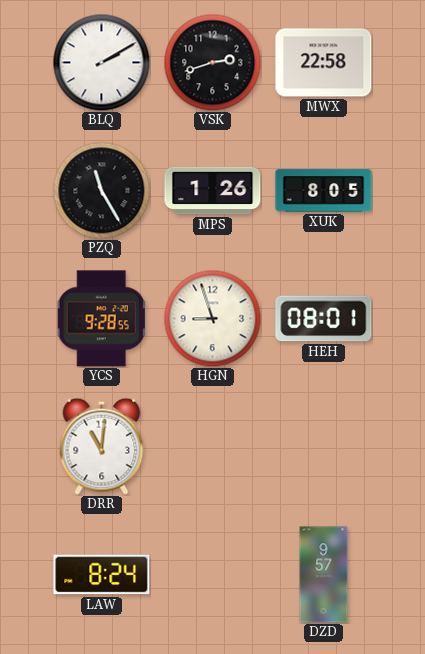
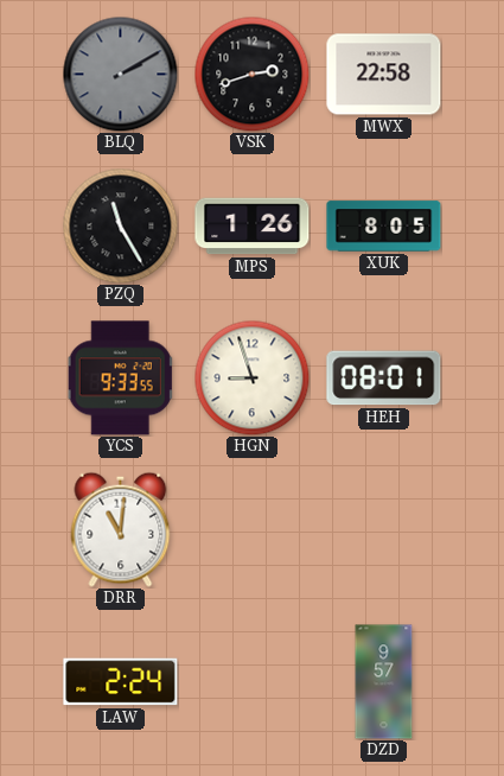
BLQ dial: white -> grey (120, 74)
YCS: 9:28 -> 9:33 (120, 379)
LAW: 8:24 -> 2:24 (121, 682)
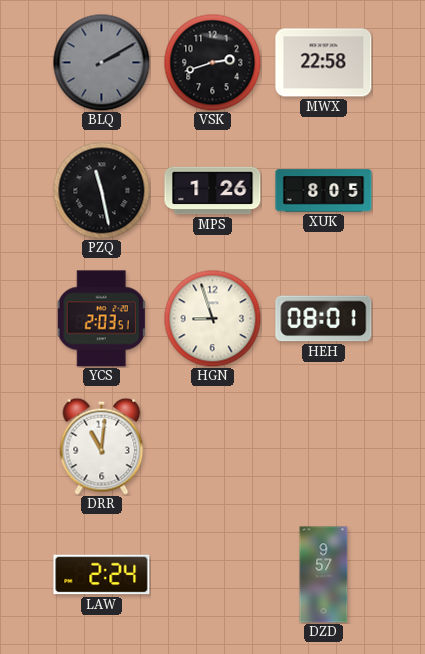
PZQ: 11:25 -> 11:28 (101, 190)
YCS: 9:33 -> 2:03 (101, 319)
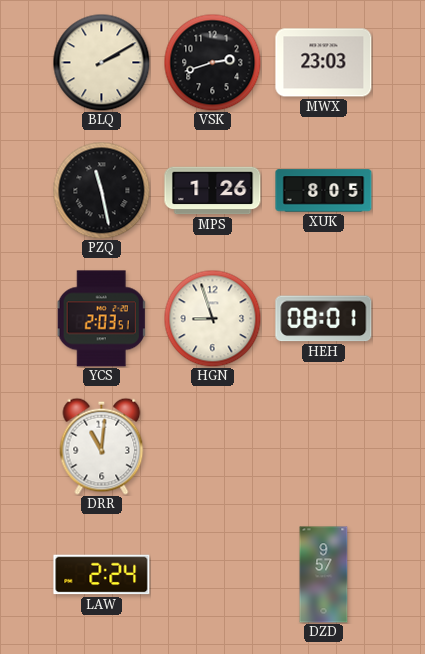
BLQ dial: grey -> cream (101, 62)
MWX: 22:58 -> 23:03 (324, 63)
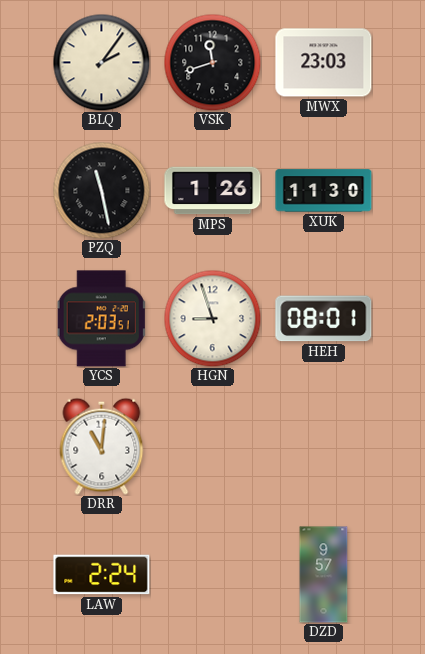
BLQ: 2:10 -> 2:06 (101, 62)
VSK: 2:42 -> 11:42 (212, 62)
XUK: 8:05 -> 11:30 (324, 191)
